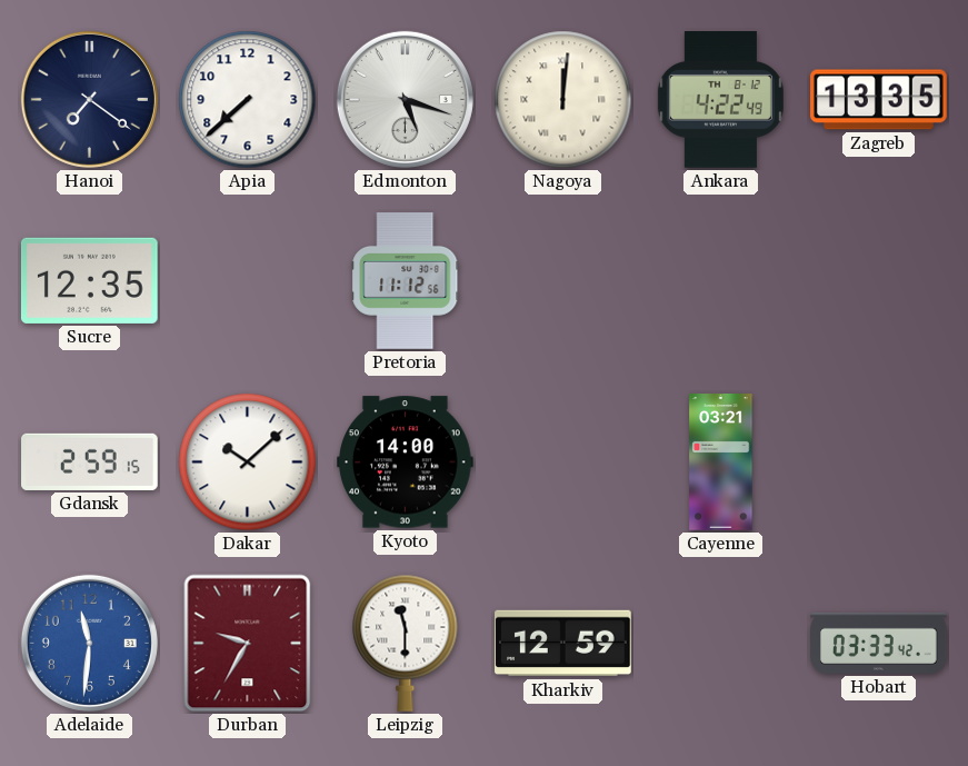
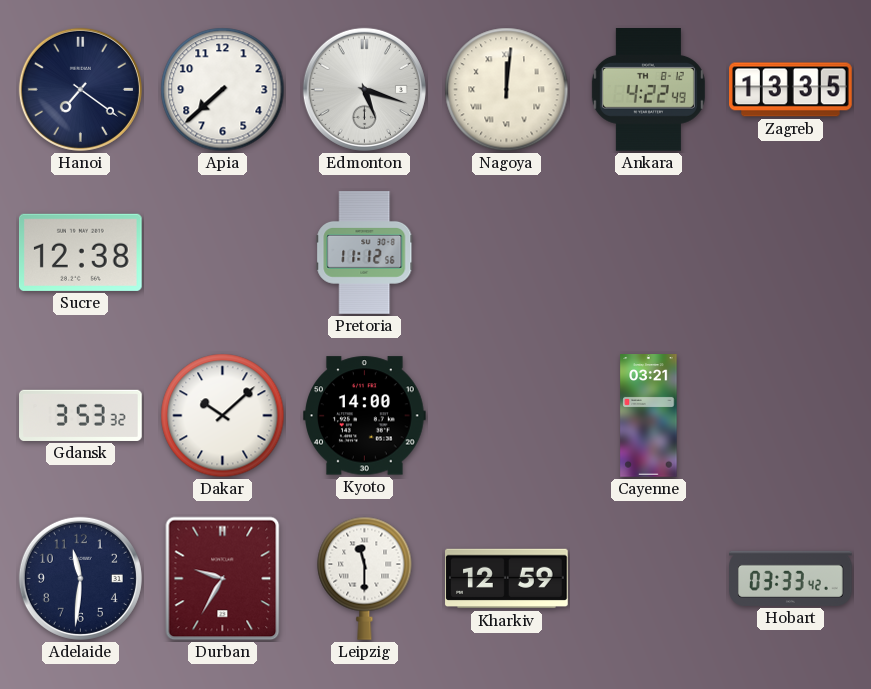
Sucre: 12:35 -> 12:38 (80, 252)
Gdansk: 2:59 -> 3:53 (81, 415)
Adelaide dial: blue -> navy (80, 578)
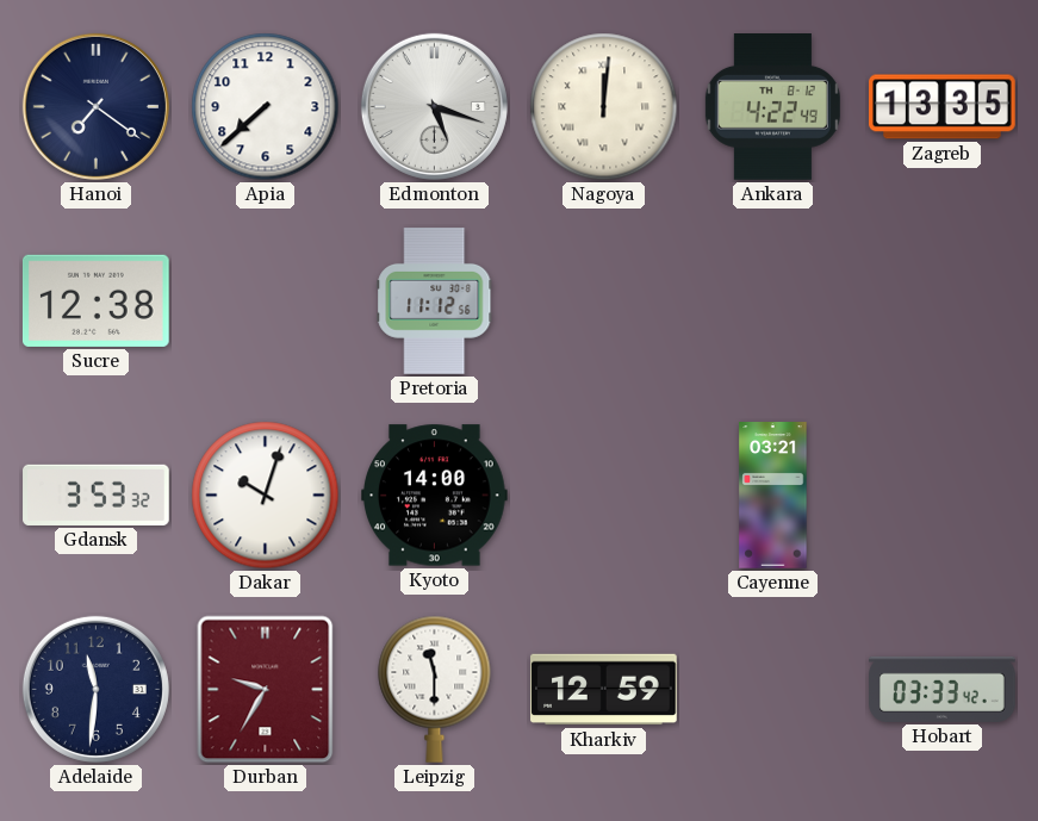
Dakar: 10:08 -> 10:03 (266, 496)
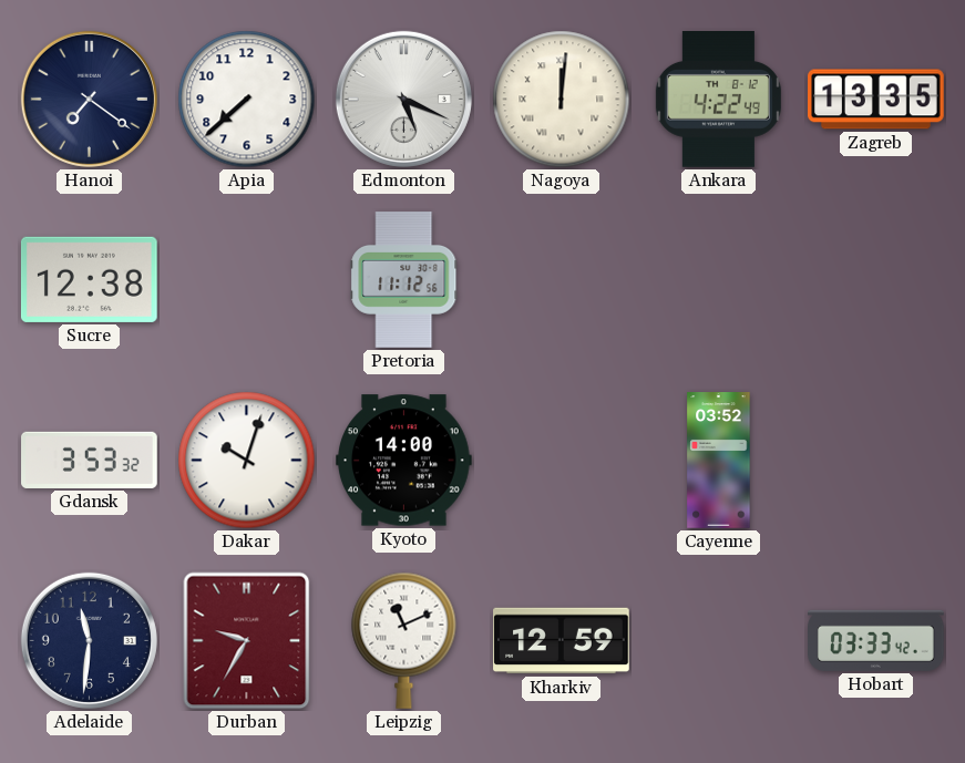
Edmonton: 5:18 -> 5:19 (403, 99)
Cayenne: 03:21 -> 03:52 (719, 461)
Leipzig: 11:30 -> 11:11 (404, 640)
